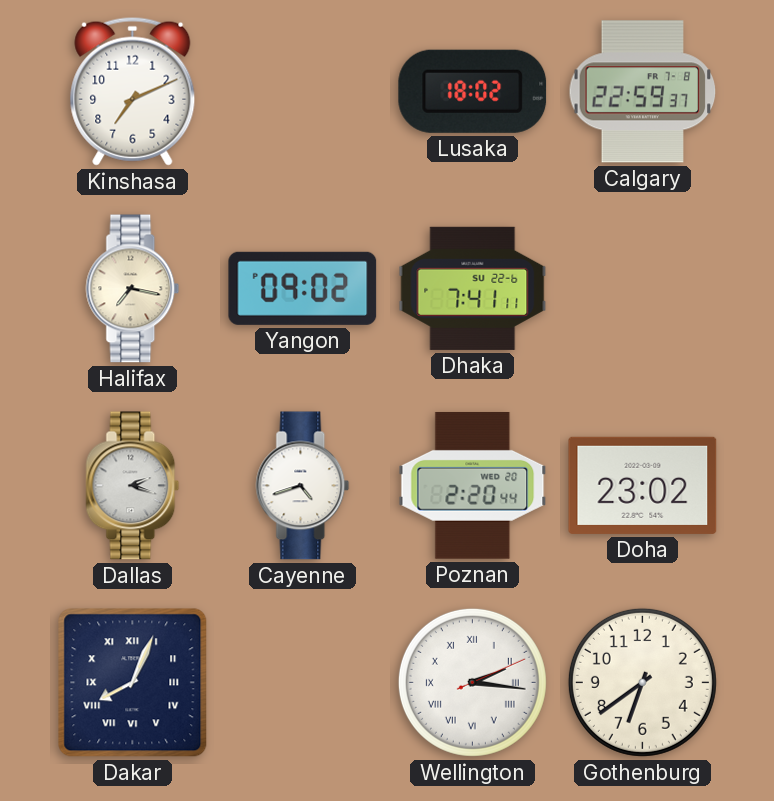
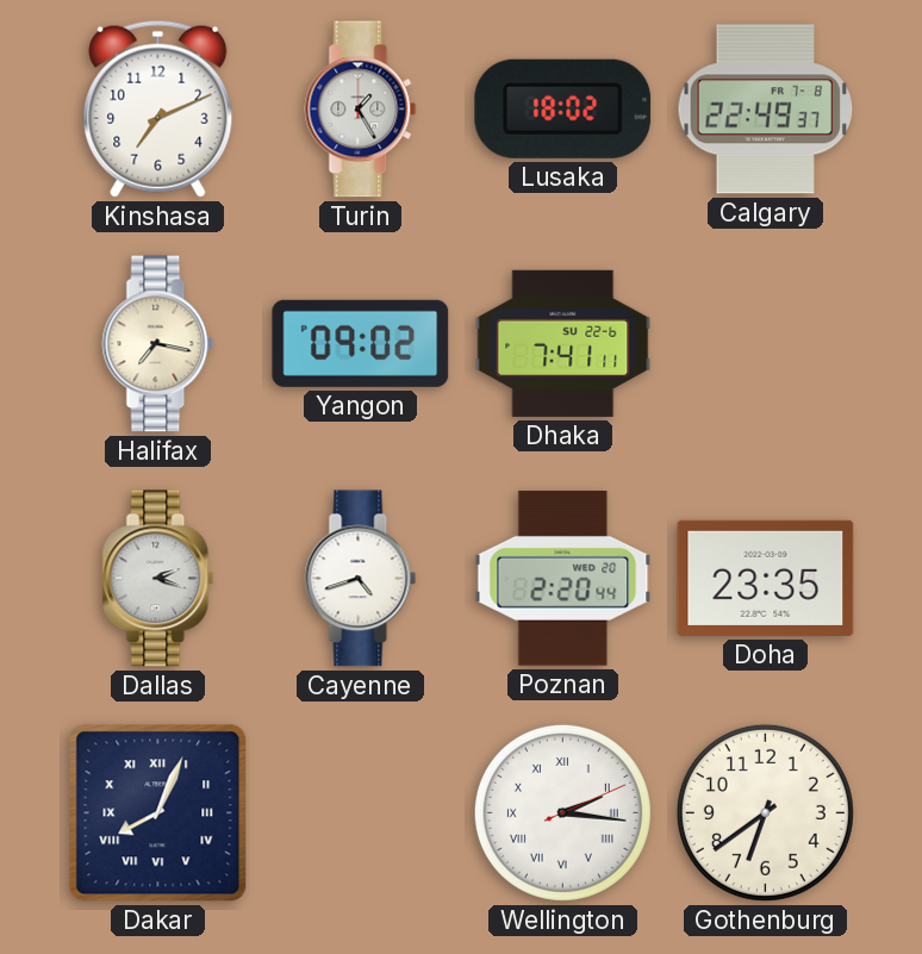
Turin: none -> 1:25 (361, 110)
Calgary: 22:59 -> 22:49 (766, 110)
Doha: 23:02 -> 23:35 (766, 578)
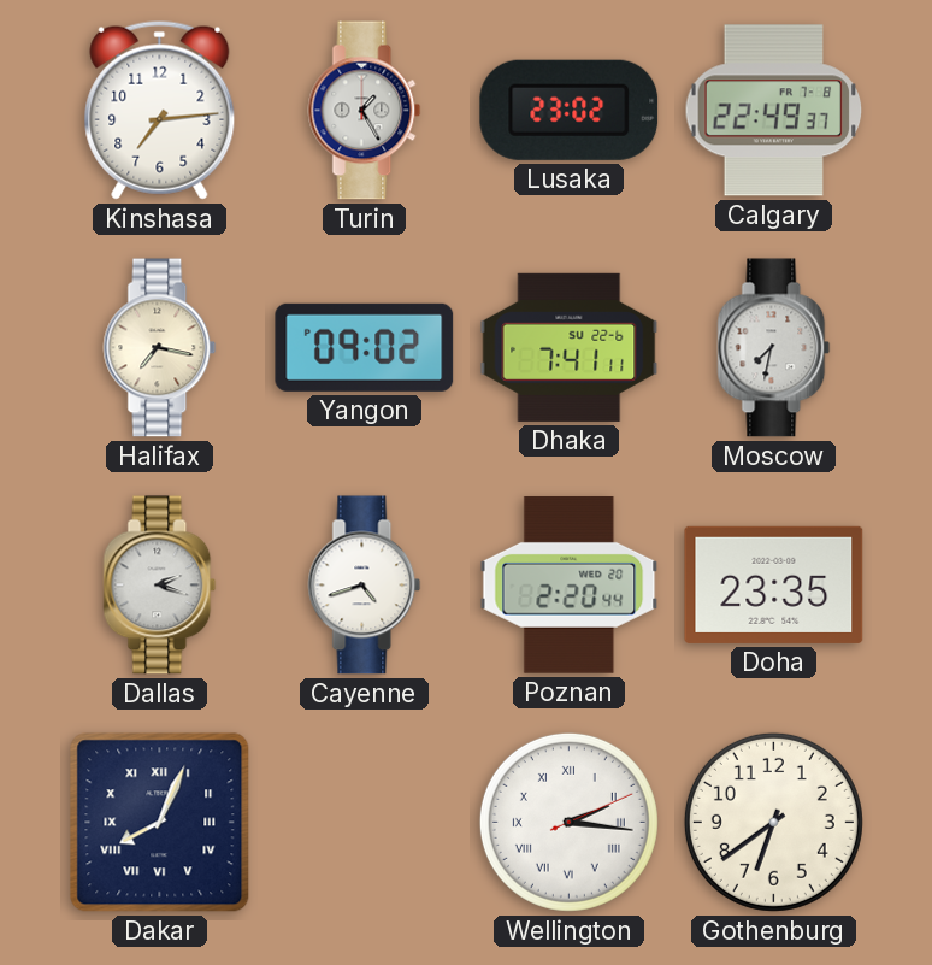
Kinshasa: 7:11 -> 7:14 (160, 110)
Lusaka: 18:02 -> 23:02 (570, 110)
Moscow: none -> 7:32 (774, 348)
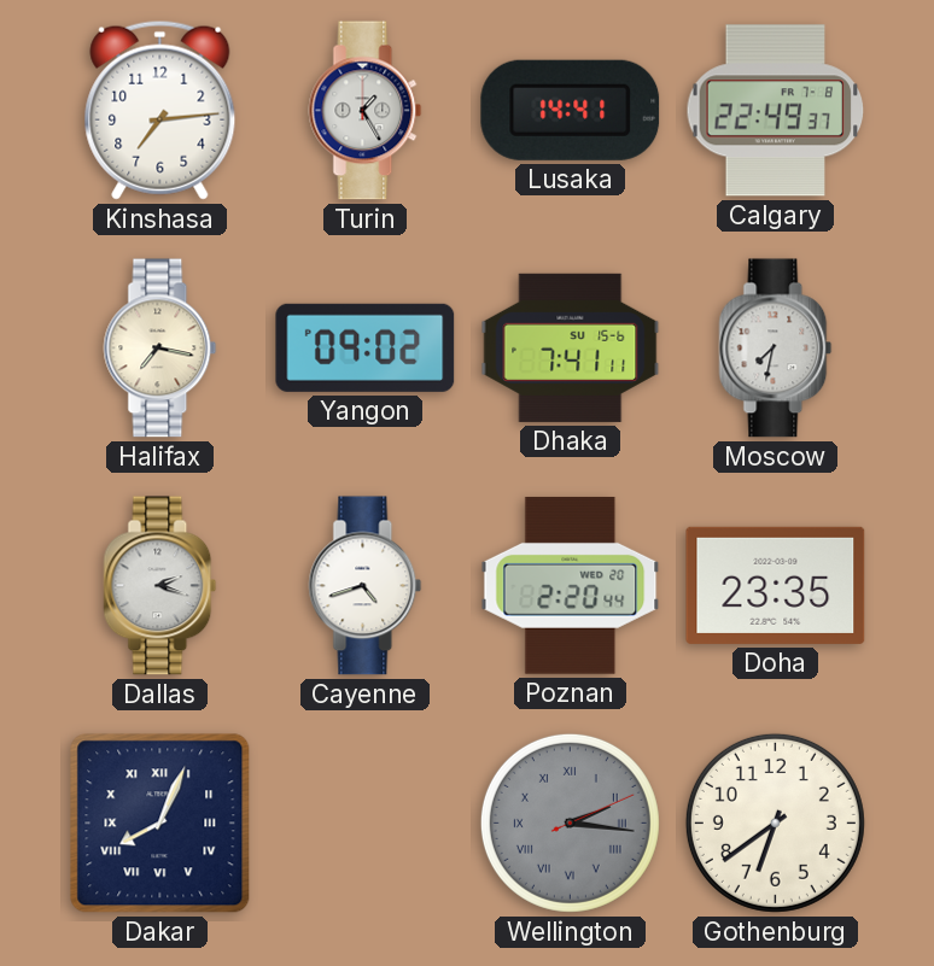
Lusaka: 23:02 -> 14:41 (571, 110)
Dhaka date: SU 22-6 -> SU 15-6 (571, 347)
Wellington dial: white -> grey (570, 822)
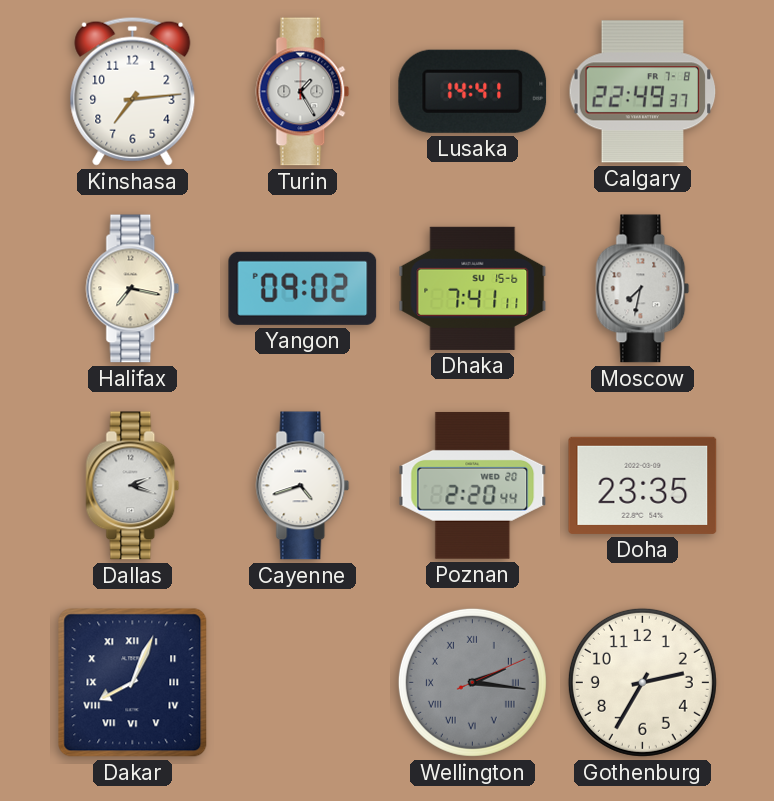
Gothenburg: 6:39 -> 2:35 (642, 682)
